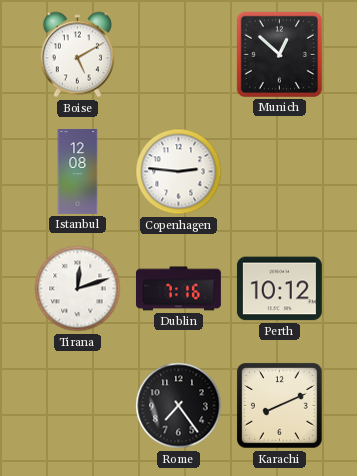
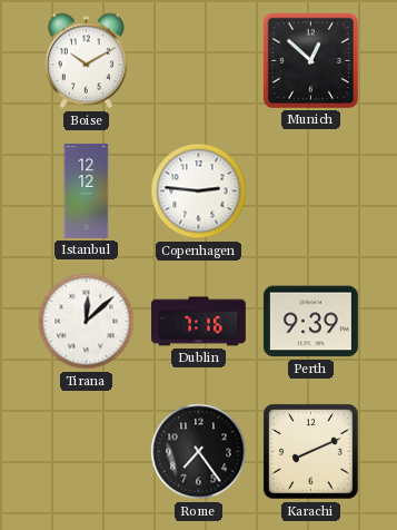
Boise: 5:10 -> 10:10 (86, 61)
Istanbul: 12:08 -> 12:12 (87, 190)
Tirana: 12:12 -> 12:08 (87, 322)
Perth: 10:12 -> 9:39 (310, 322)
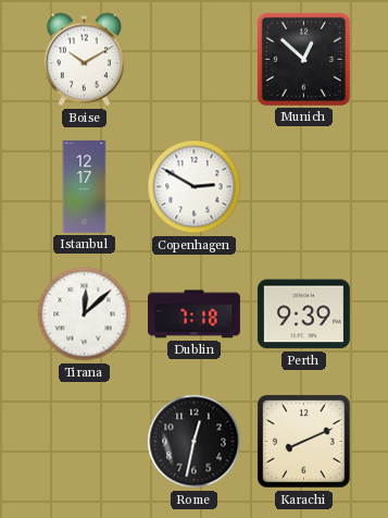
Istanbul: 12:12 -> 12:17 (85, 186)
Copenhagen: 2:46 -> 2:50 (195, 187)
Dublin: 7:16 -> 7:18 (193, 314)
Rome: 7:24 -> 12:32 (195, 442)
